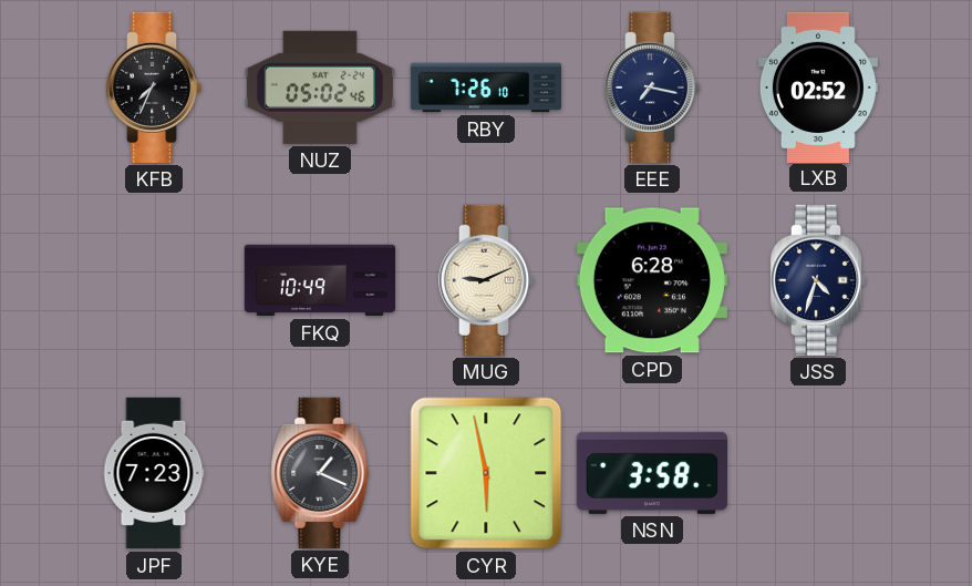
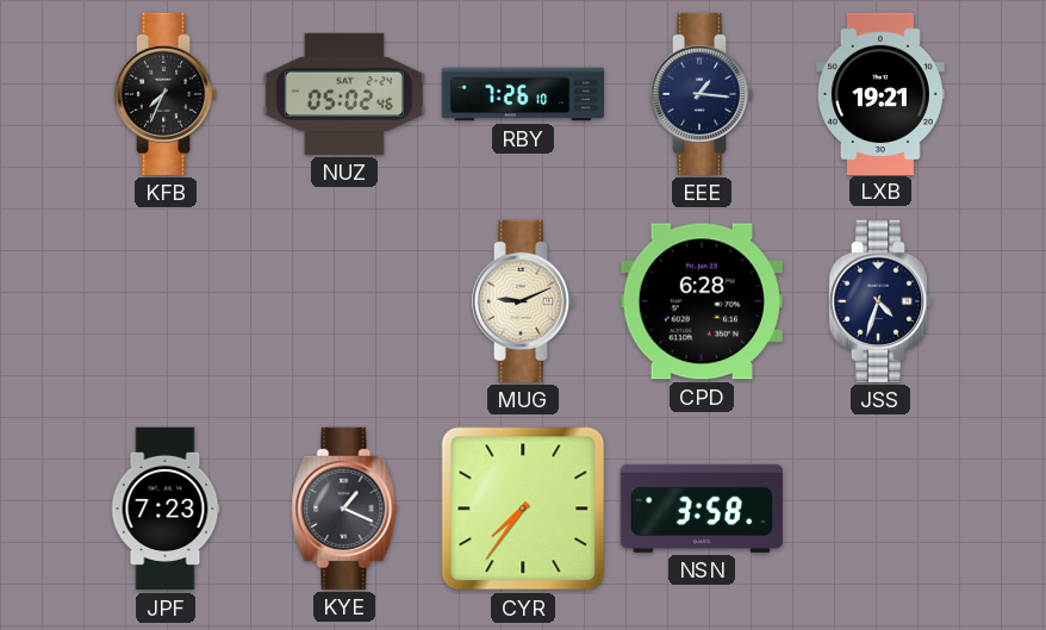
EEE: 7:17 -> 1:16 (702, 94)
LXB: 02:52 -> 19:21 (880, 93)
FKQ: 10:49 -> none (320, 280)
CYR: 5:58 -> 7:36 (523, 509)
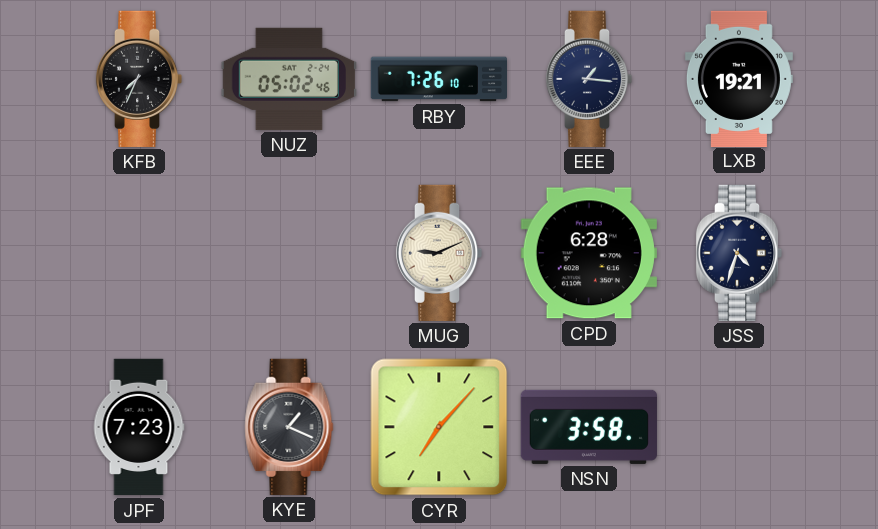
CYR: 7:36 -> 7:07 (439, 427)
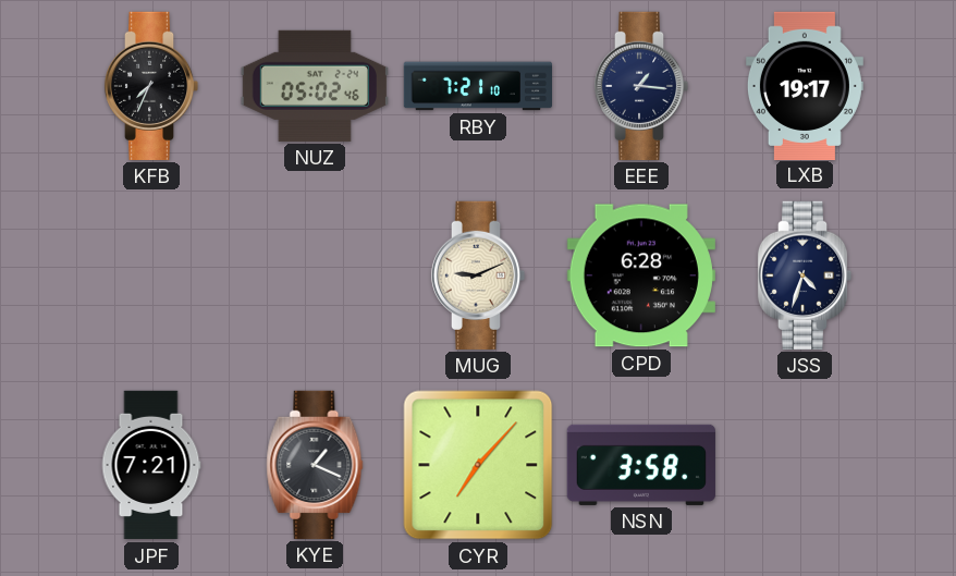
RBY: 7:26 -> 7:21 (477, 86)
LXB: 19:21 -> 19:17 (805, 85)
JPF: 7:23 -> 7:21 (151, 465)
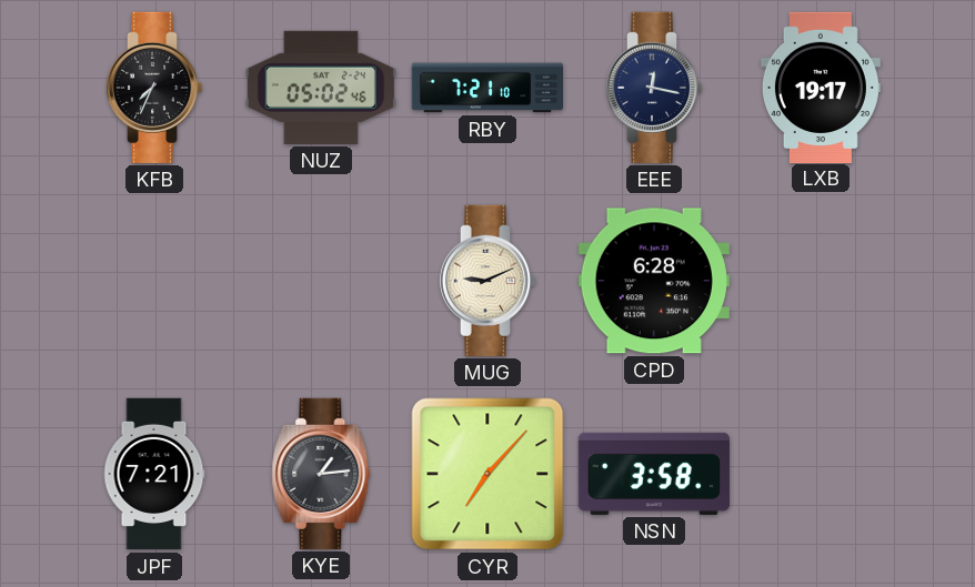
EEE: 1:16 -> 12:17 (654, 88)
JSS: 4:33 -> none (805, 275)
KYE: 1:19 -> 1:14 (321, 474)
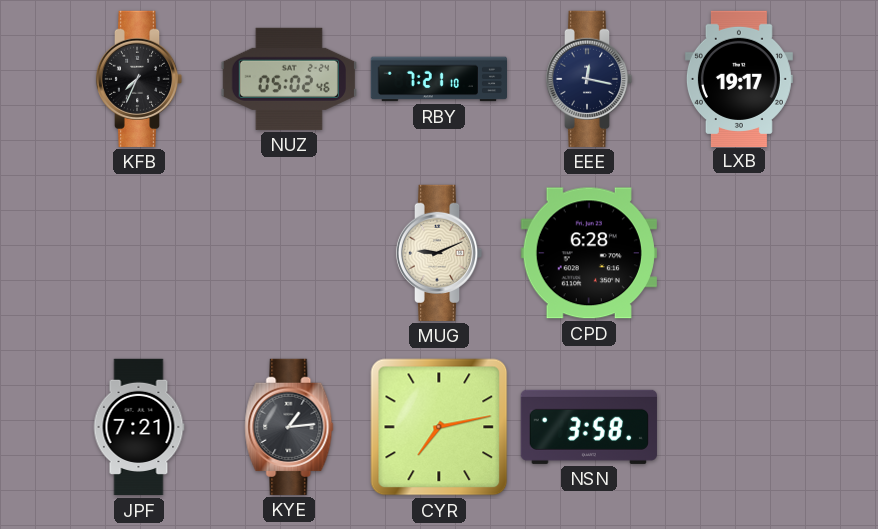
CYR: 7:07 -> 7:13 (439, 427)
